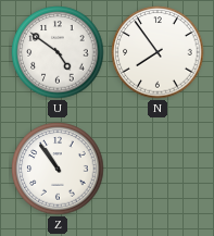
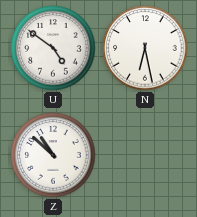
N: 7:54 -> 6:28 (145, 48)
Z: 10:54 -> 10:52 (53, 155)
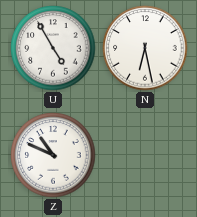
U: 4:51 -> 4:55 (53, 48)
Z: 10:52 -> 10:49 (53, 155)
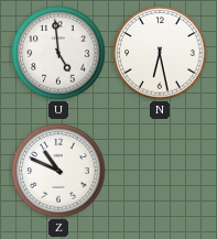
U: 4:55 -> 4:59 (58, 53)
